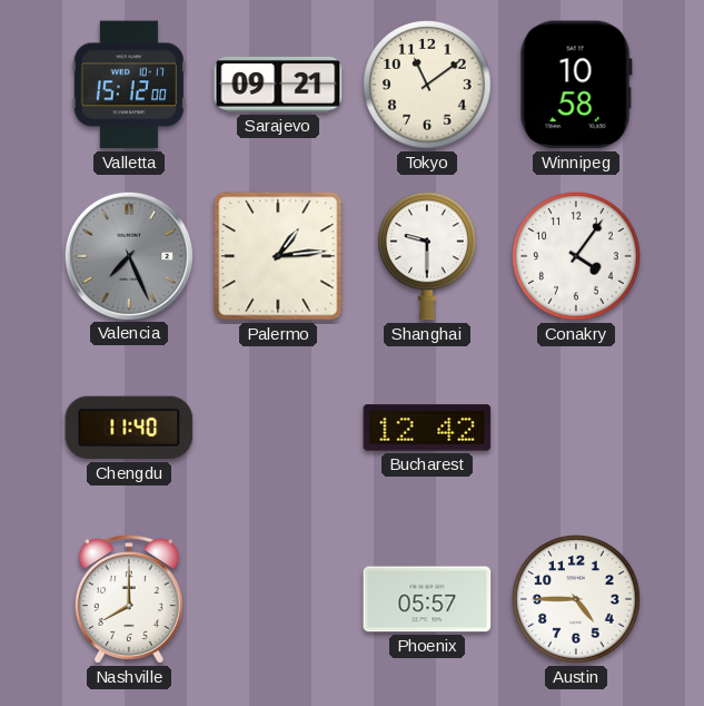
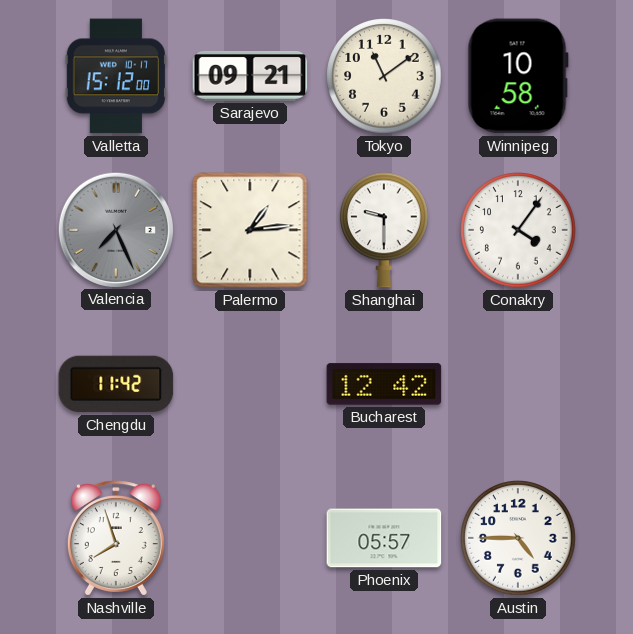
Chengdu: 11:40 -> 11:42 (116, 384)
Nashville: 8:00 -> 7:57 (116, 538)
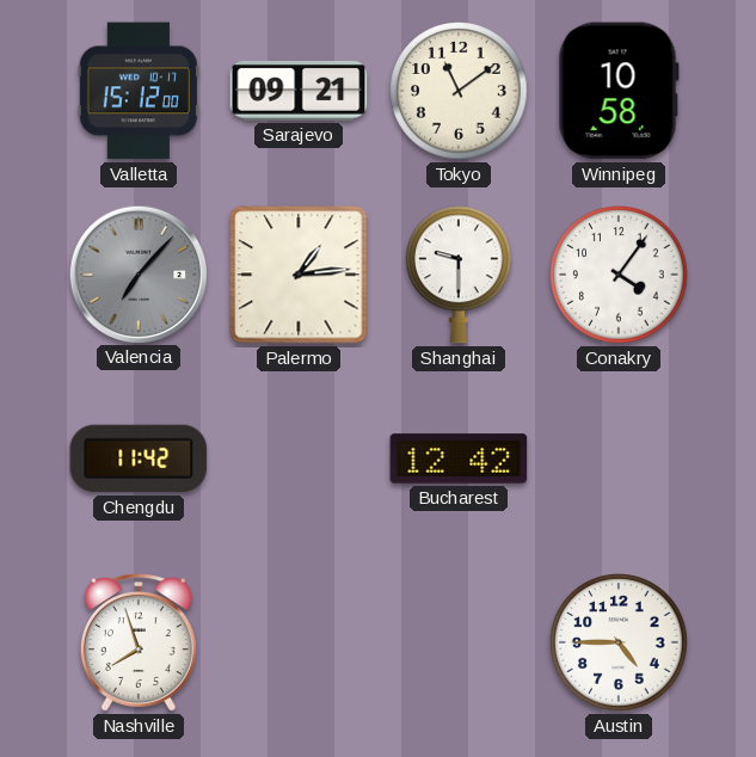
Valencia: 7:26 -> 7:07 (137, 273)
Phoenix: 05:57 -> none (384, 538)
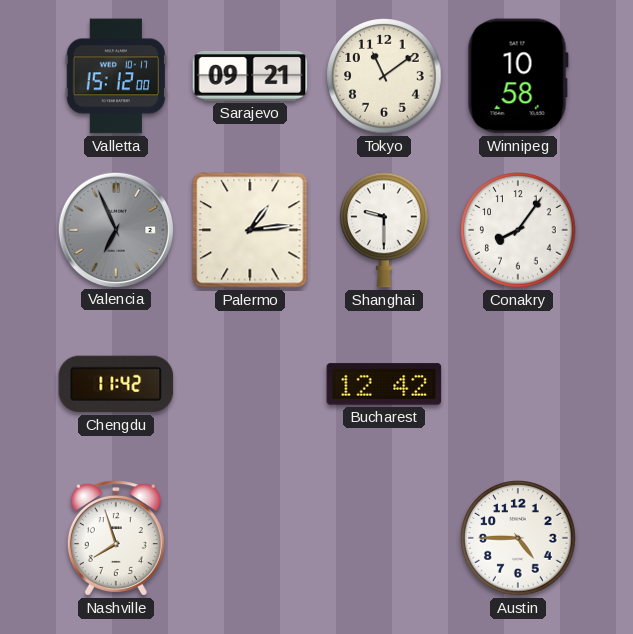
Valencia: 7:07 -> 6:56 (115, 229)
Conakry: 4:06 -> 8:06 (518, 230)
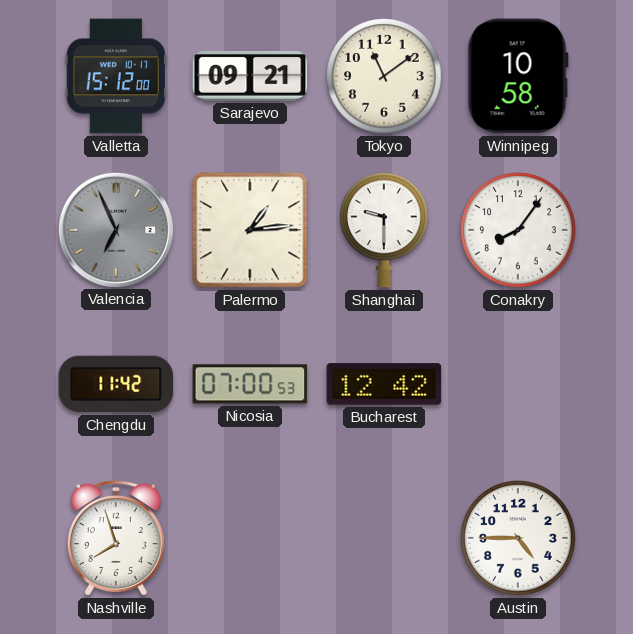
Nicosia: none -> 07:00 (250, 384)
